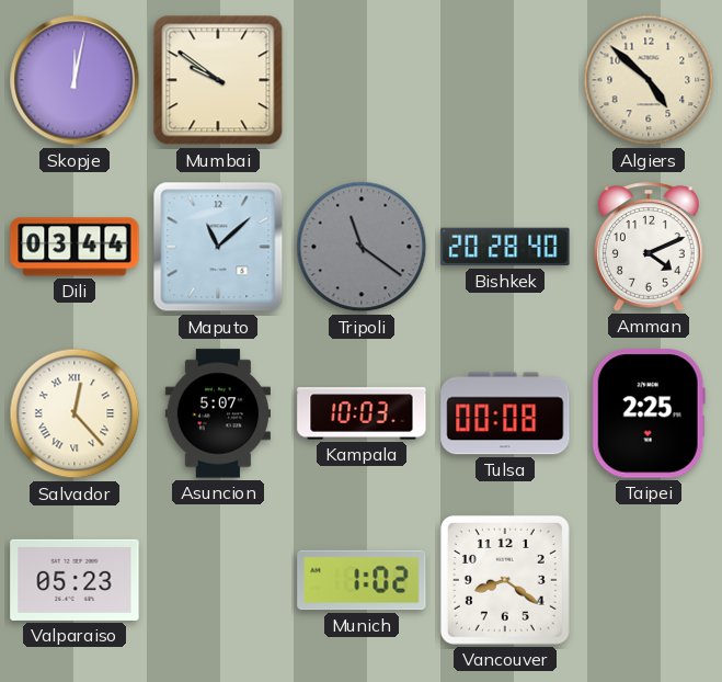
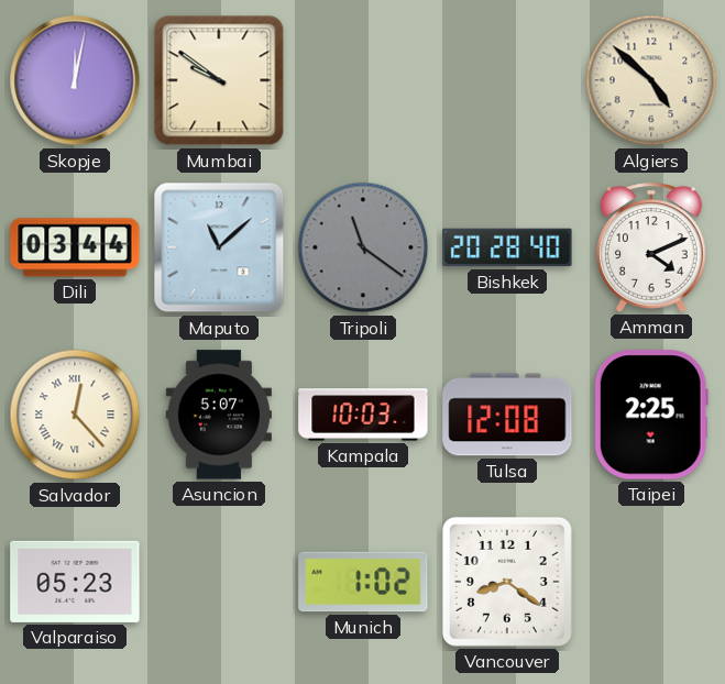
Tulsa: 00:08 -> 12:08 (507, 415)
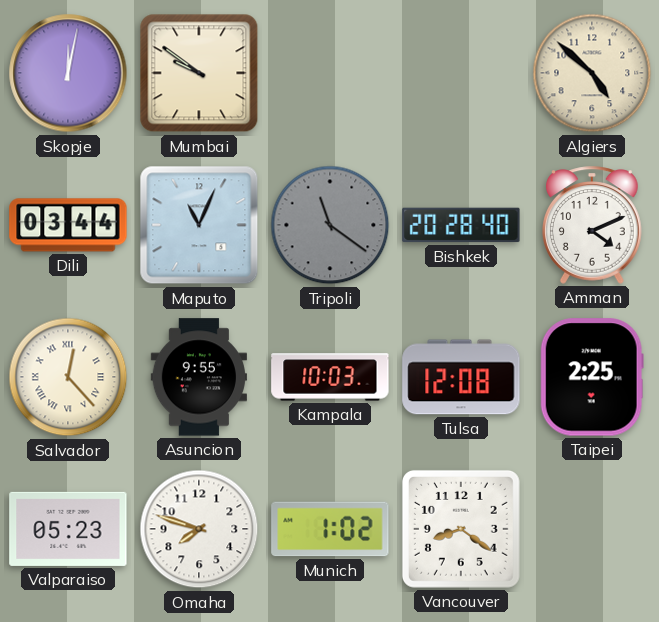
Maputo: 11:08 -> 11:04 (199, 225)
Asuncion: 5:07 -> 9:55 (199, 377)
Omaha: none -> 7:48 (199, 529)
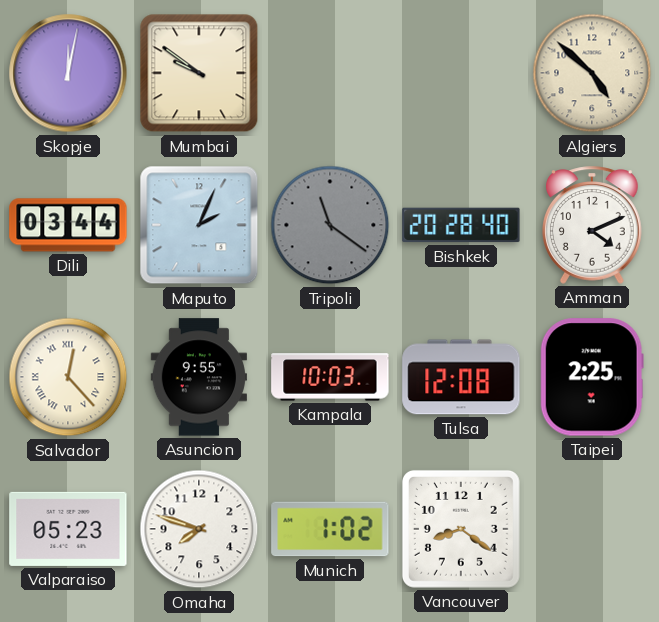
Maputo: 11:04 -> 2:04 (199, 225)
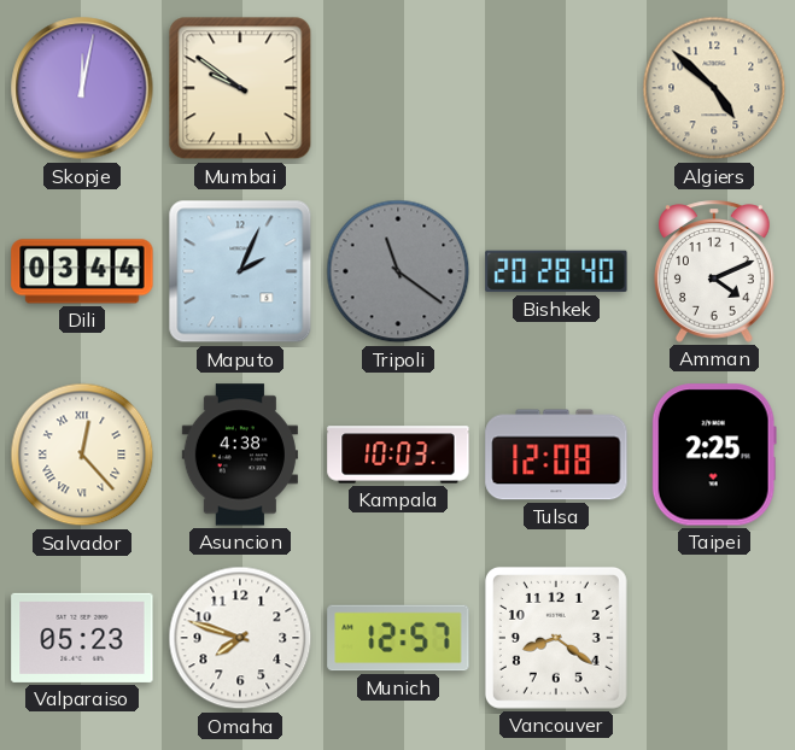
Asuncion: 9:55 -> 4:38 (240, 455)
Munich: 1:02 -> 12:57 (398, 638)
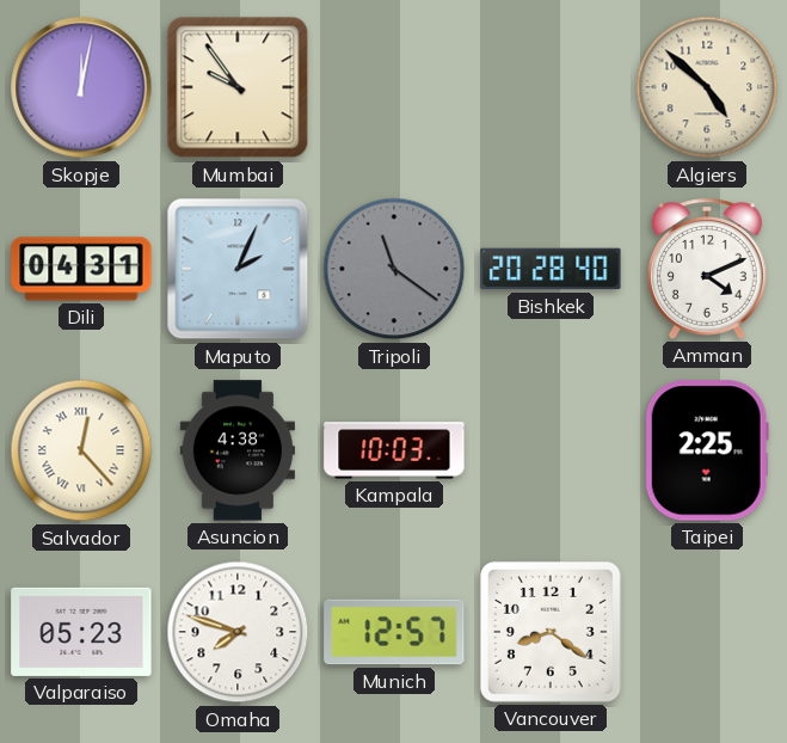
Mumbai: 9:51 -> 9:54 (238, 87)
Dili: 03:44 -> 04:31 (81, 269)
Tulsa: 12:08 -> none (556, 455)
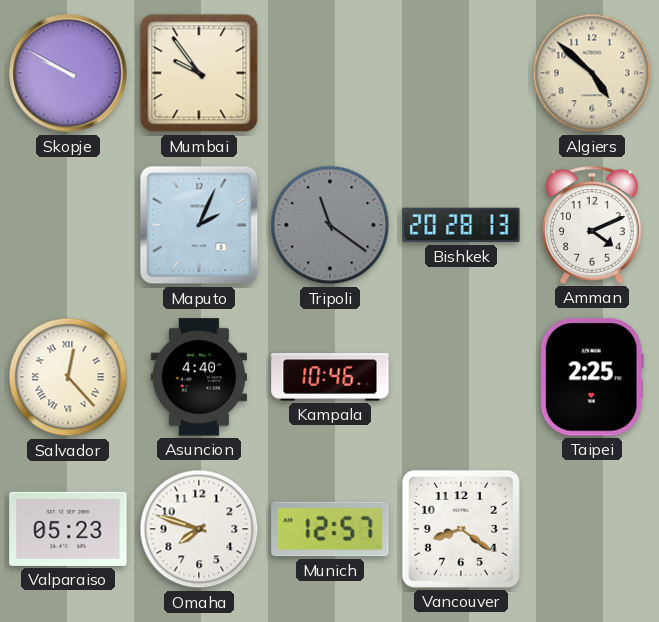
Skopje: 12:02 -> 9:50 (68, 73)
Dili: 04:31 -> none (81, 269)
Bishkek: 20:28:40 -> 20:28:13 (461, 225)
Asuncion: 4:38 -> 4:40 (199, 377)
Kampala: 10:03 -> 10:46 (330, 377)
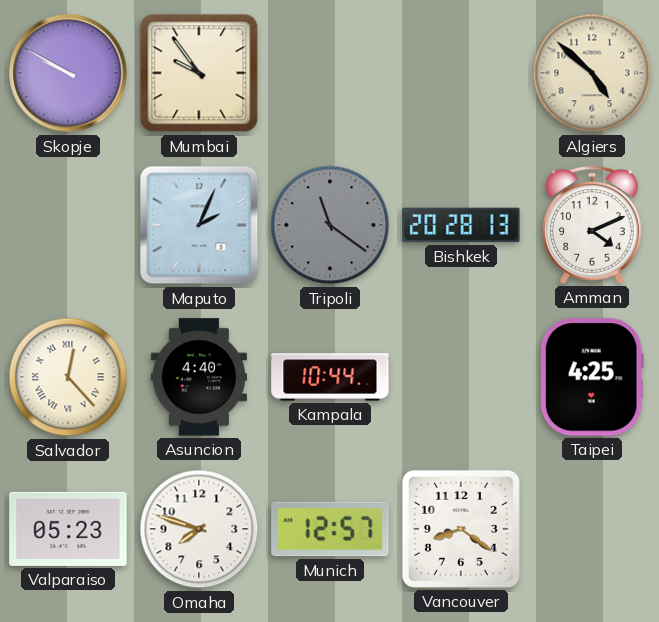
Kampala: 10:46 -> 10:44 (330, 377)
Taipei: 2:25 -> 4:25 (592, 377)
